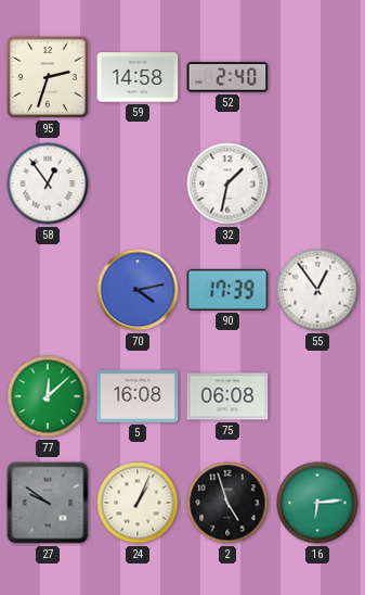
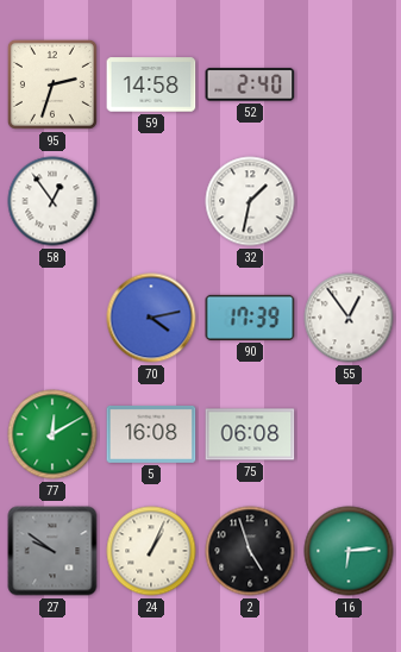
77: 12:08 -> 12:10 (52, 434)
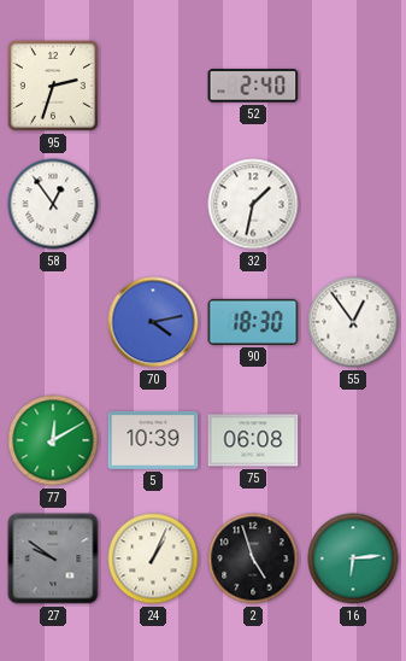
59: 14:58 -> none (151, 84)
90: 17:39 -> 18:30 (253, 322)
5: 16:08 -> 10:39 (153, 440)
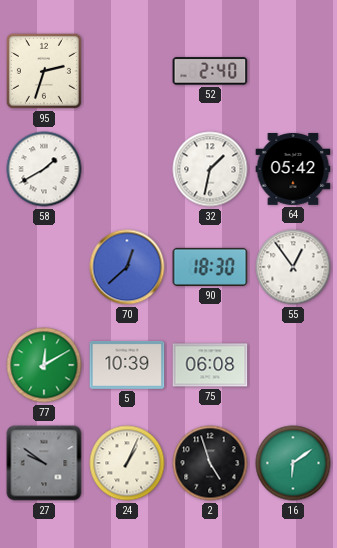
58: 12:54 -> 1:40 (44, 169)
64: none -> 05:42 (293, 170)
70: 4:13 -> 12:38 (127, 267)
16: 6:14 -> 6:09 (293, 463)
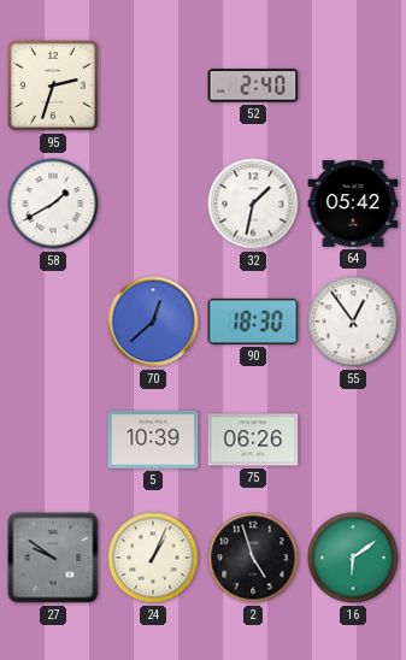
77: 12:10 -> none (44, 365)
75: 06:08 -> 06:26 (253, 440)
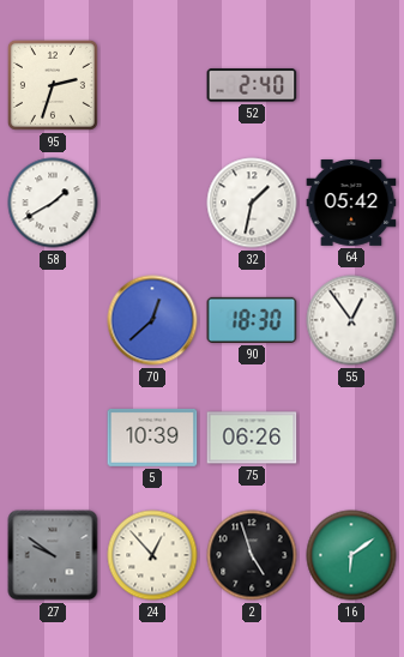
24: 1:04 -> 12:53 (152, 555)
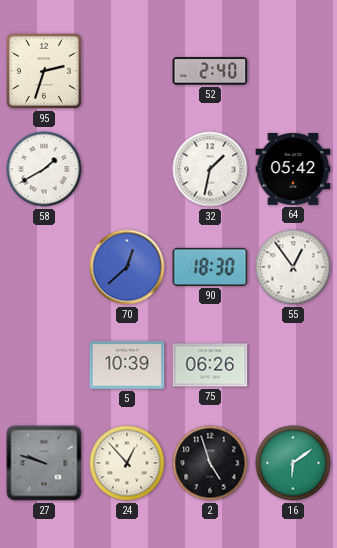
27: 9:51 -> 9:48 (44, 463)
